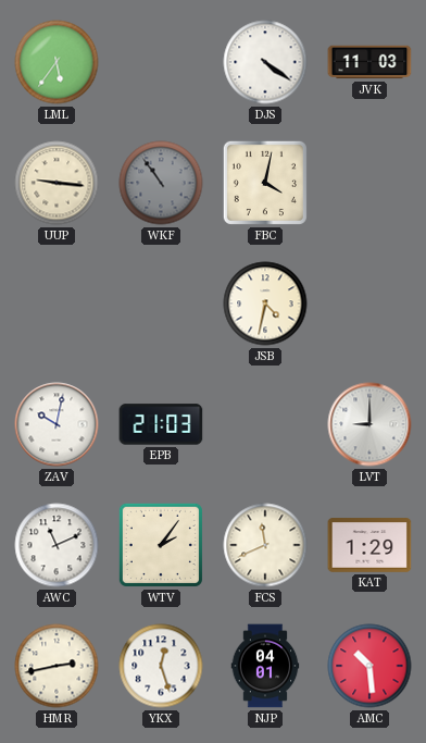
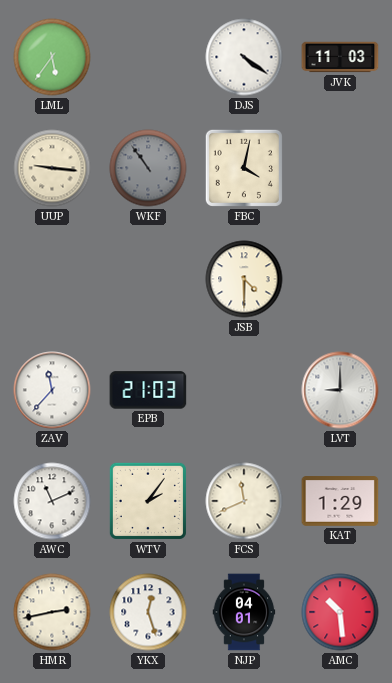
JSB: 4:32 -> 4:30 (244, 279)
ZAV: 10:02 -> 11:37 (52, 390)
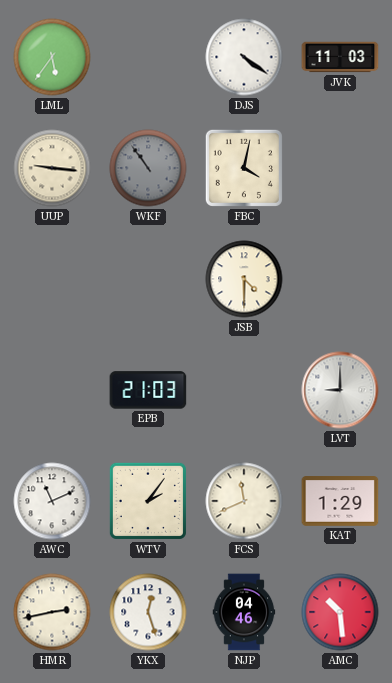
ZAV: 11:37 -> none (52, 390)
NJP: 04:01 -> 04:46 (244, 612)
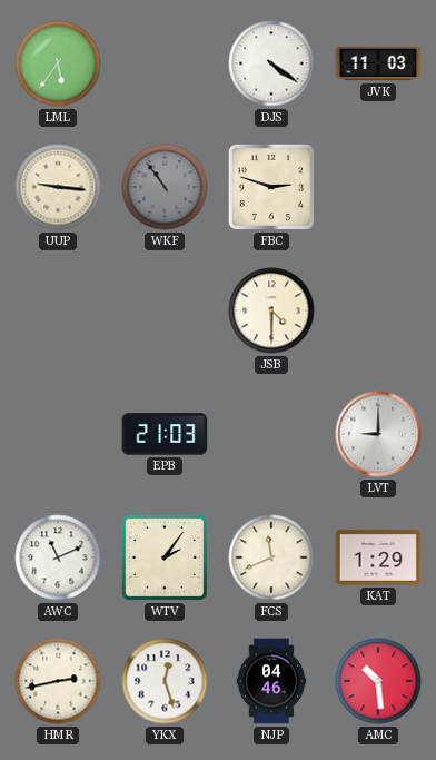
FBC: 4:02 -> 2:48 (271, 187)
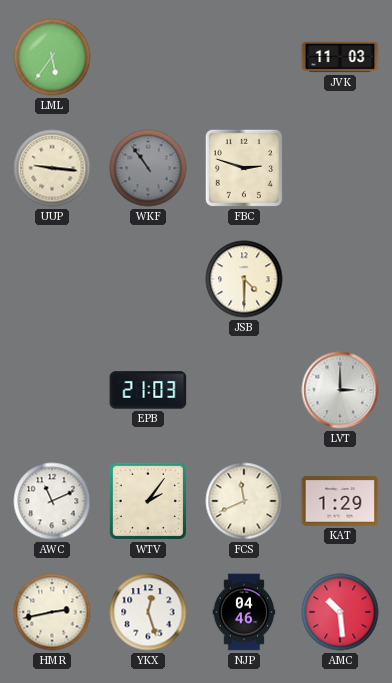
DJS: 4:21 -> none (271, 63)
LVT: 9:00 -> 3:00 (340, 390)
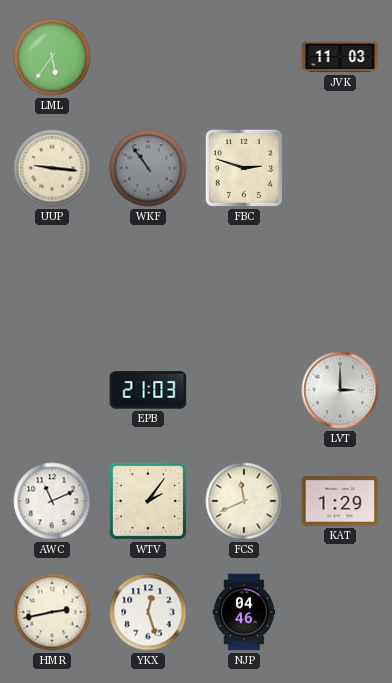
JSB: 4:30 -> none (244, 279)
AMC: 10:29 -> none (340, 612)
